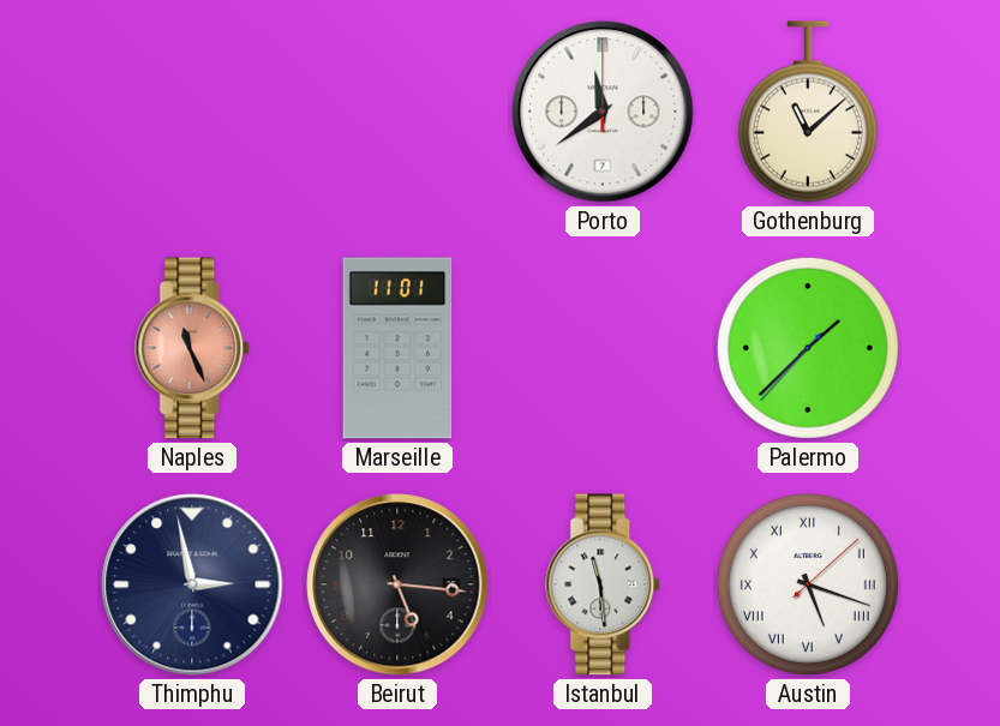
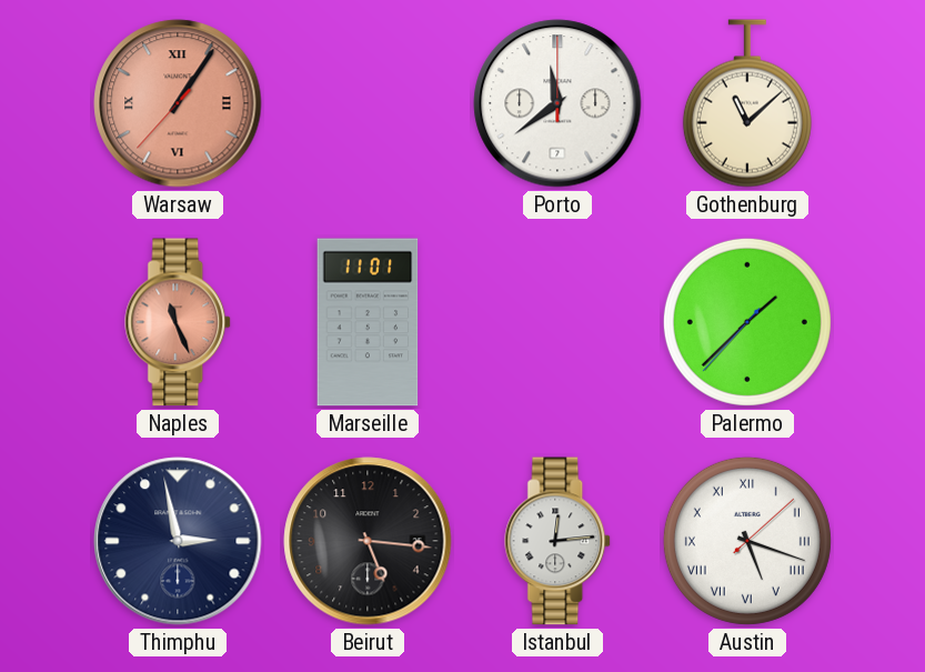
Warsaw: none -> 1:05 (178, 103)
Istanbul: 11:29 -> 12:14 (559, 541)
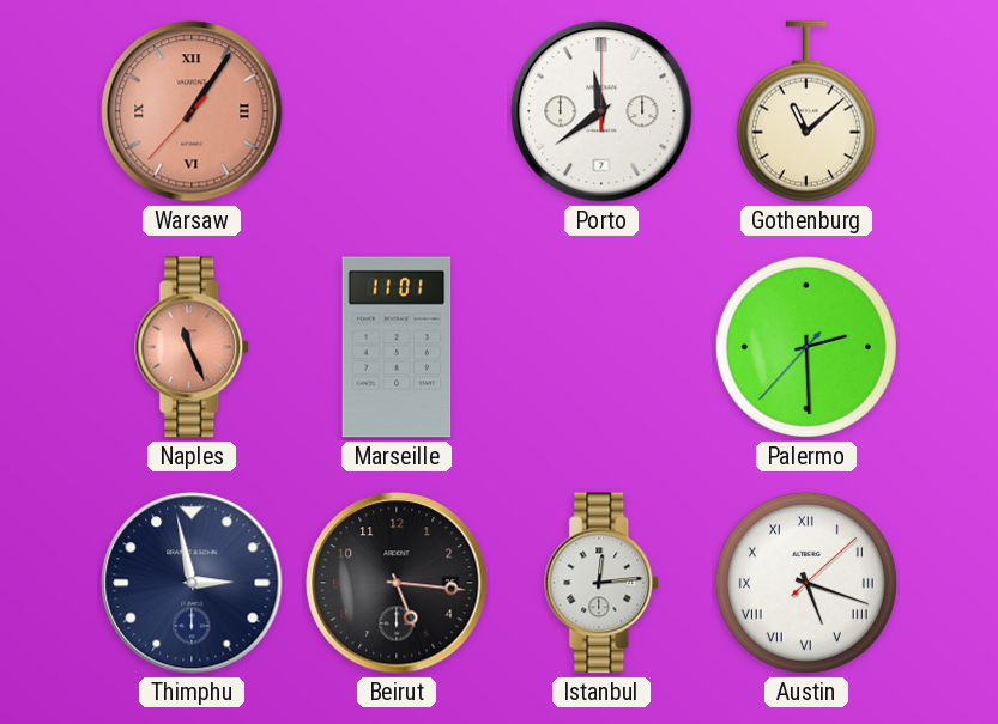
Palermo: 1:37 -> 2:29 (806, 347)
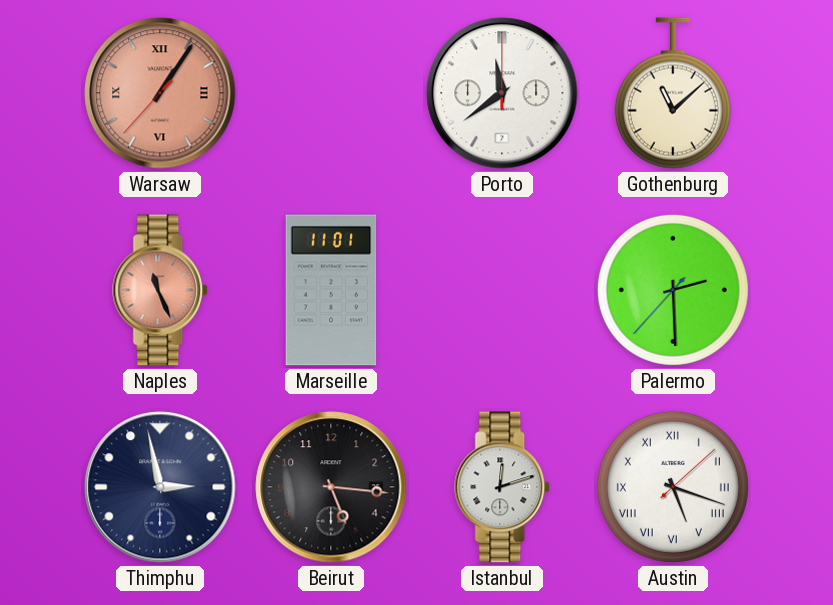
Istanbul: 12:14 -> 12:12 (503, 487)
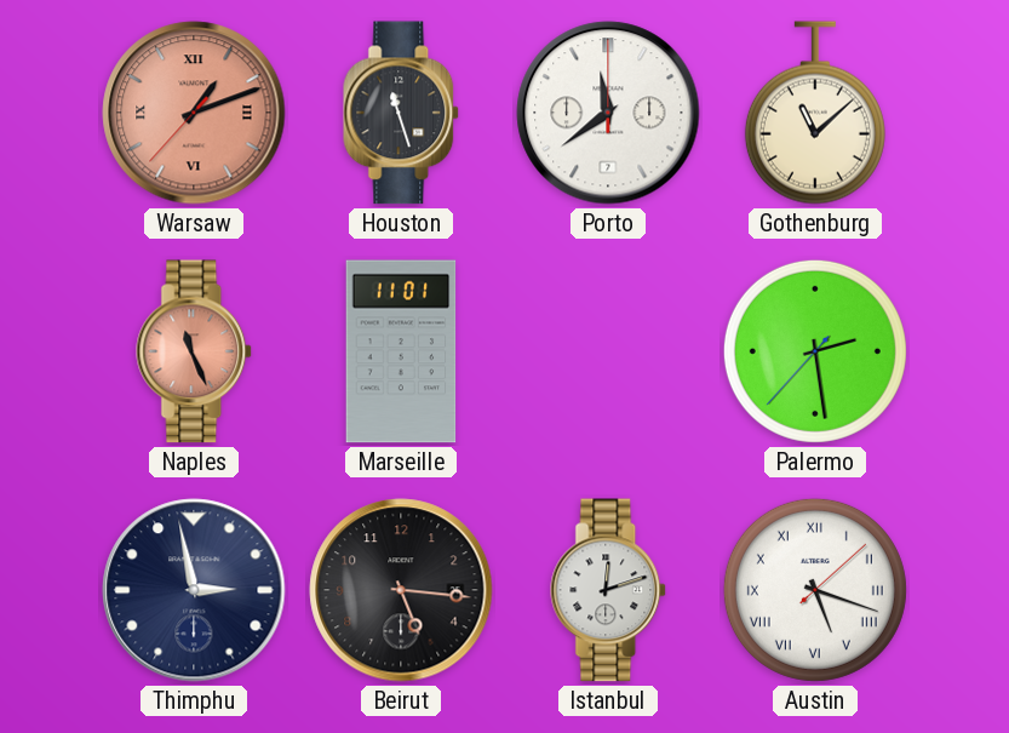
Warsaw: 1:05 -> 1:11 (194, 113)
Houston: none -> 11:27 (402, 113)
Palermo: 2:29 -> 2:28 (815, 351)
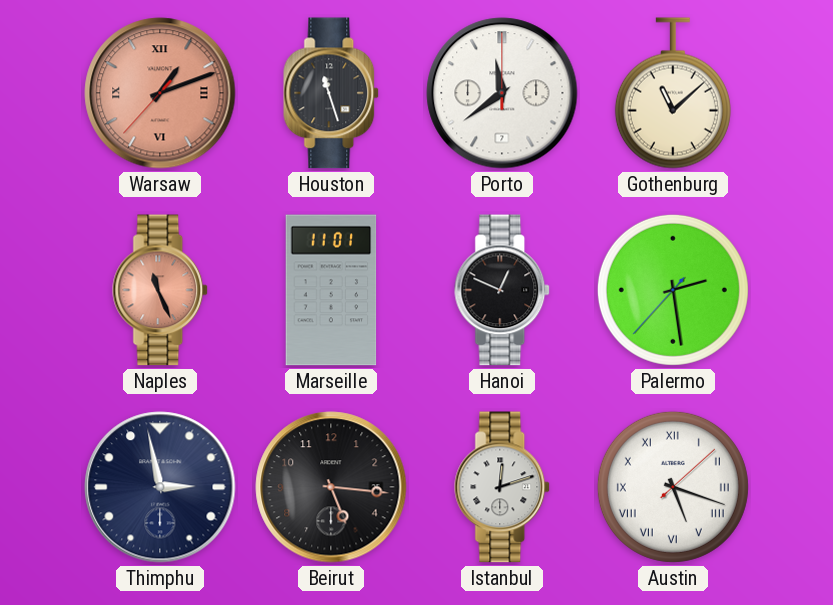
Hanoi: none -> 12:49 (503, 290)
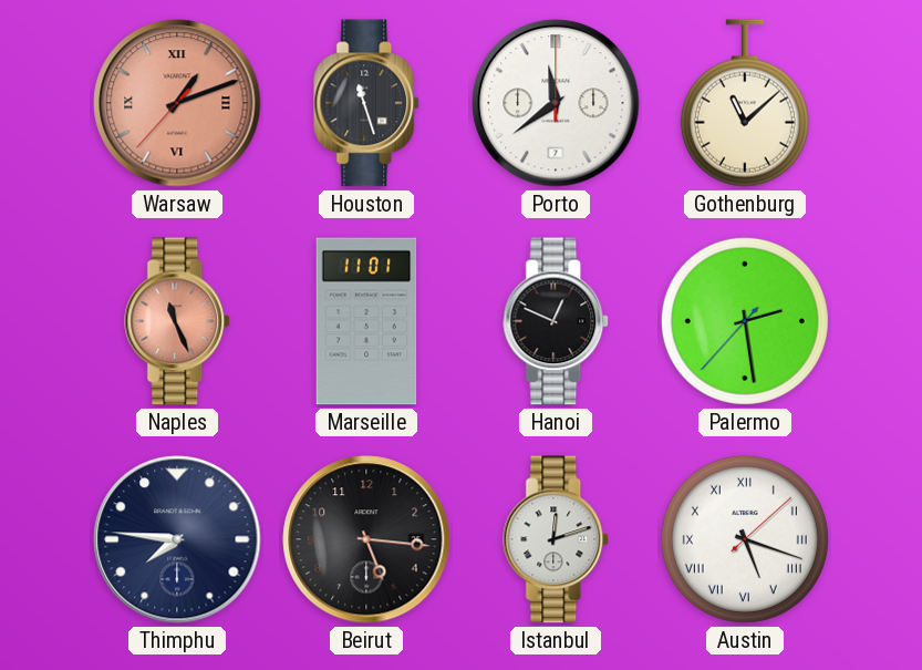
Thimphu: 2:58 -> 7:46 (177, 539)
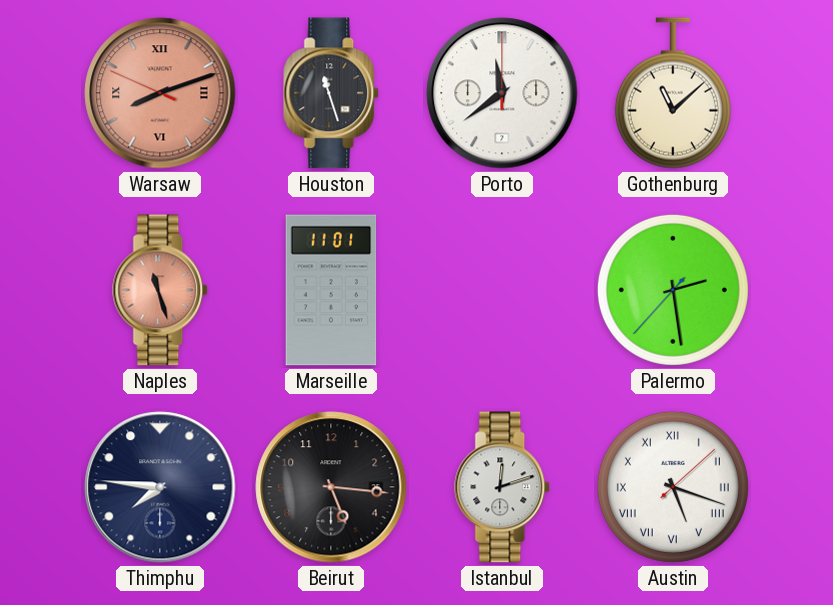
Warsaw: 1:11 -> 8:11 (160, 93)
Naples: 11:26 -> 11:27 (161, 290)
Hanoi: 12:49 -> none (557, 321)
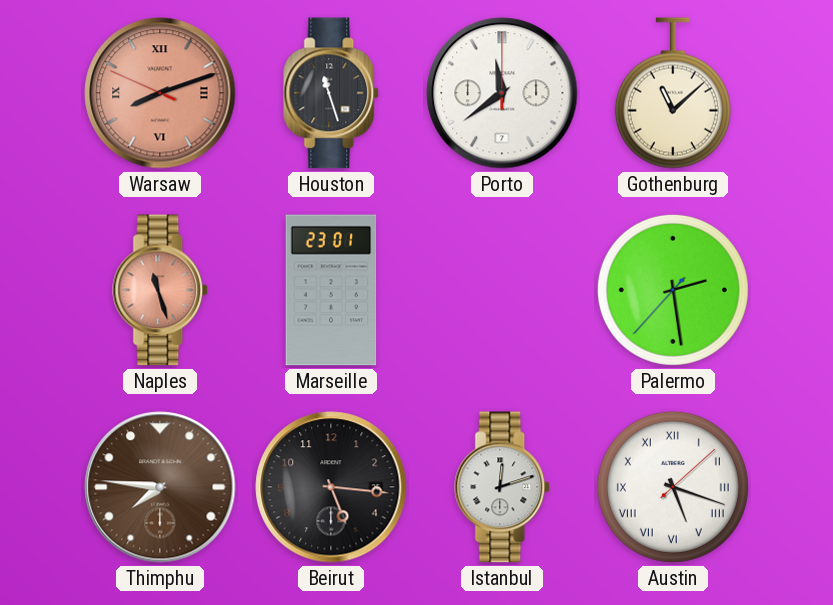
Marseille: 11:01 -> 23:01 (331, 290)
Thimphu dial: navy -> brown (160, 487)
